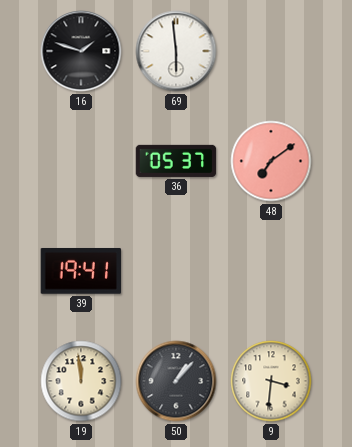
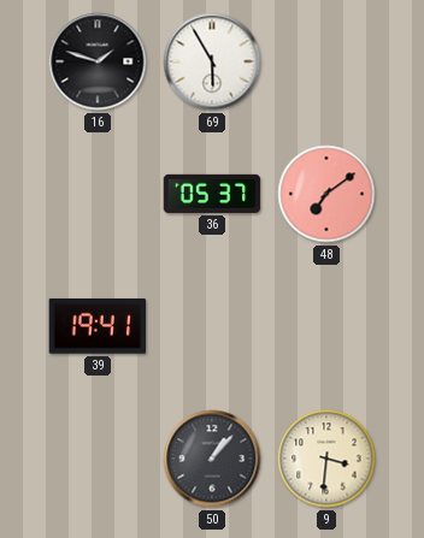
69: 5:59 -> 5:55 (212, 61)
19: 11:59 -> none (81, 381)
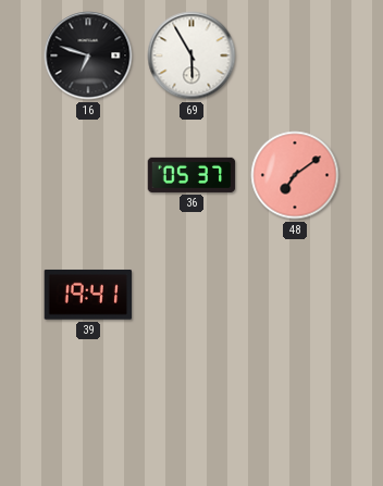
16: 1:48 -> 6:48 (88, 55)
50: 1:07 -> none (212, 459)
9: 3:31 -> none (326, 459)
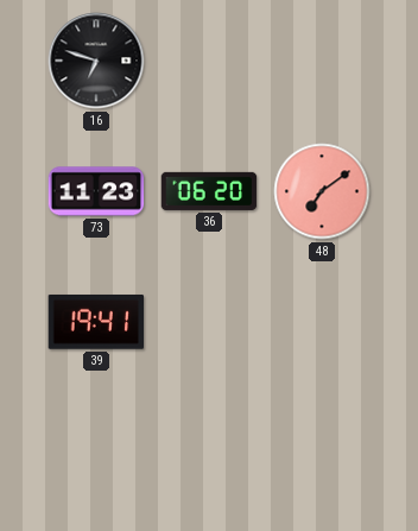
69: 5:55 -> none (191, 55)
73: none -> 11:23 (96, 191)
36: 05:37 -> 06:20 (209, 191)
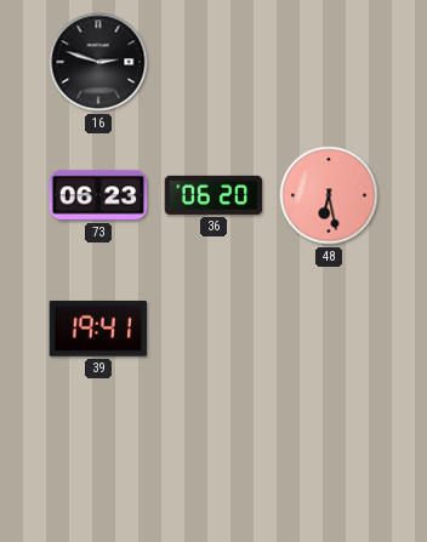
16: 6:48 -> 2:48 (98, 62)
73: 11:23 -> 06:23 (98, 195)
48: 7:09 -> 6:28 (329, 195)
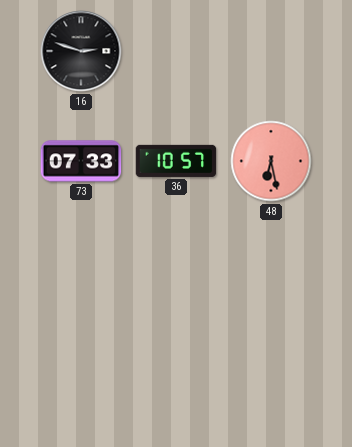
73: 06:23 -> 07:33 (81, 161)
36: 06:20 -> 10:57 (176, 161)
39: 19:41 -> none (97, 329)
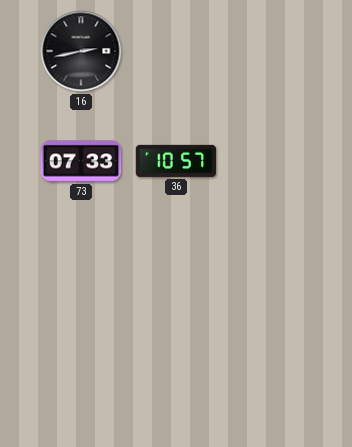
16: 2:48 -> 2:43 (81, 51)
48: 6:28 -> none (271, 161)
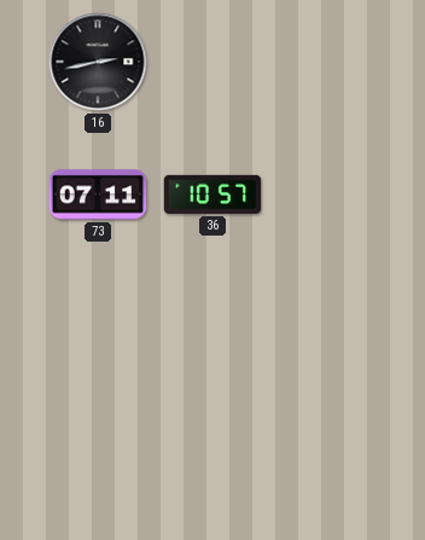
73: 07:33 -> 07:11 (98, 194)
